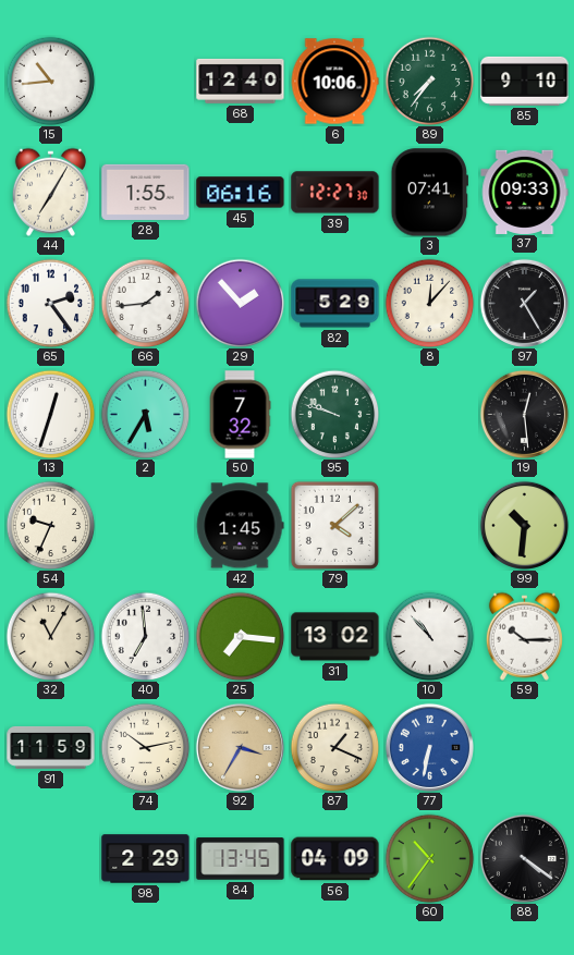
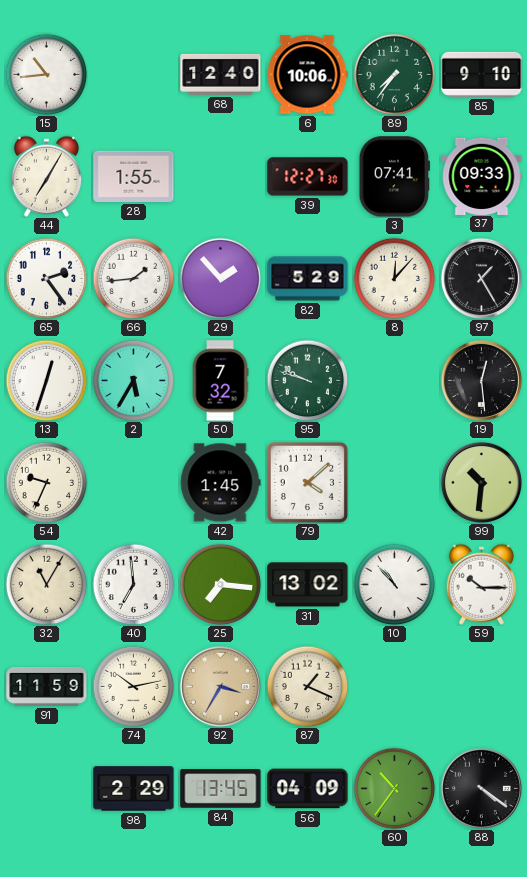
45: 06:16 -> none (241, 193)
77: 6:32 -> none (429, 747)
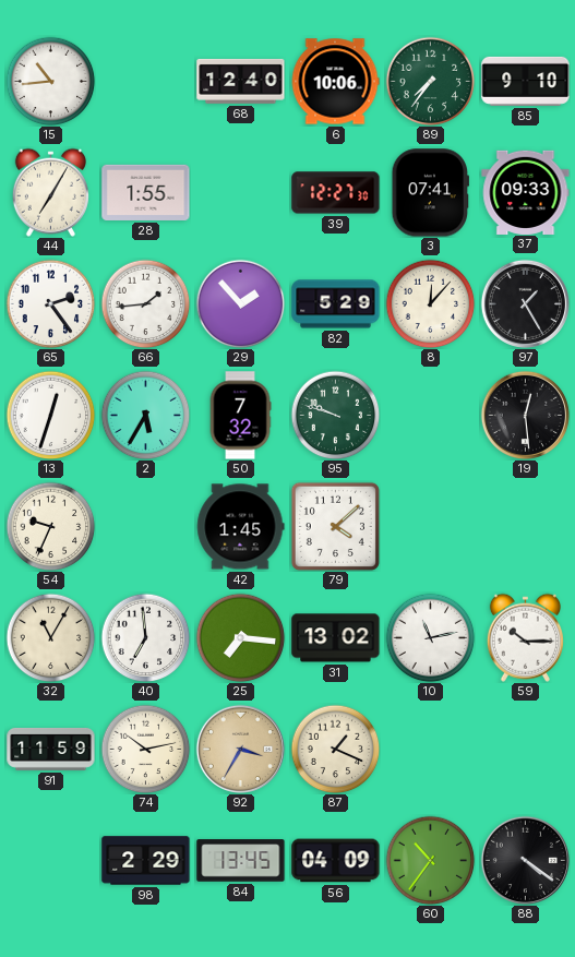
99: 10:31 -> none (481, 482)
10: 10:53 -> 11:13 (430, 637)
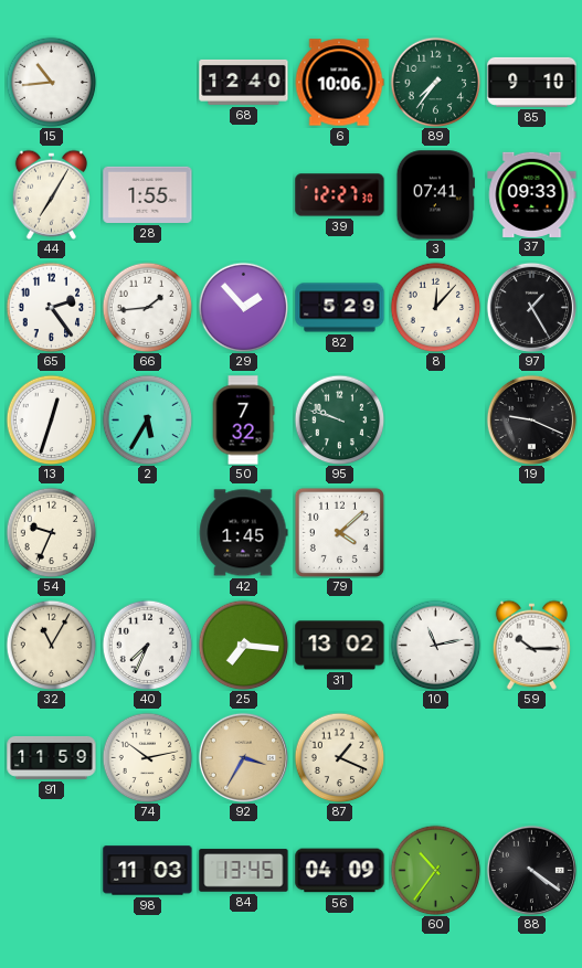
19: 12:29 -> 9:19 (531, 419)
40: 6:59 -> 7:34 (147, 645)
98: 2:29 -> 11:03 (148, 871)
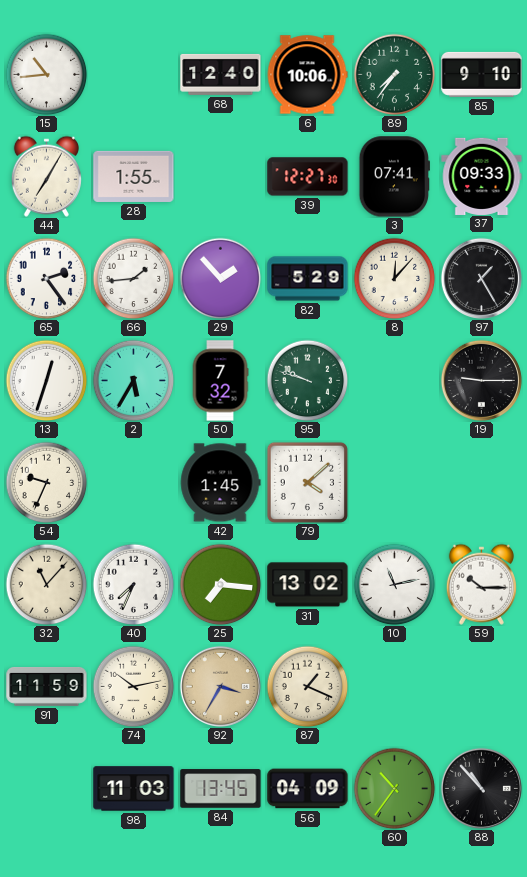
19: 9:19 -> 9:15 (481, 380)
32: 11:05 -> 11:07 (46, 584)
88: 4:21 -> 10:53 (481, 788)
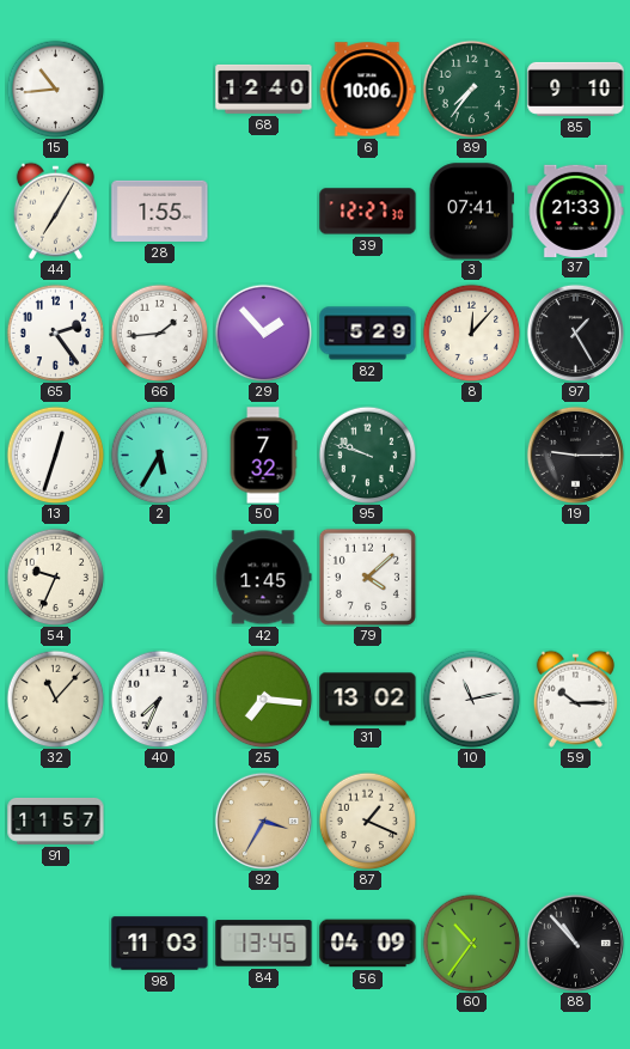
37: 09:33 -> 21:33 (576, 211)
91: 11:59 -> 11:57 (56, 821)
74: 10:13 -> none (133, 686)
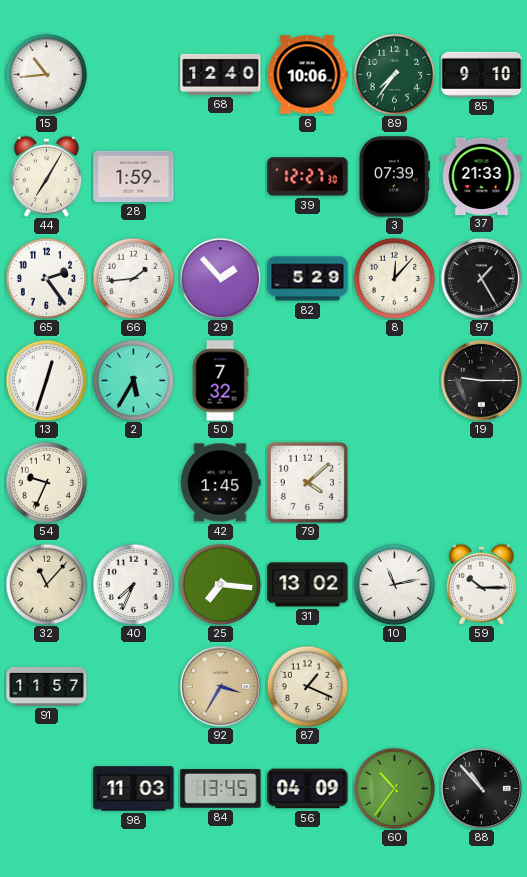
28: 1:55 -> 1:59 (134, 176)
3: 07:41 -> 07:39 (394, 177)
95: 9:48 -> none (367, 455)
